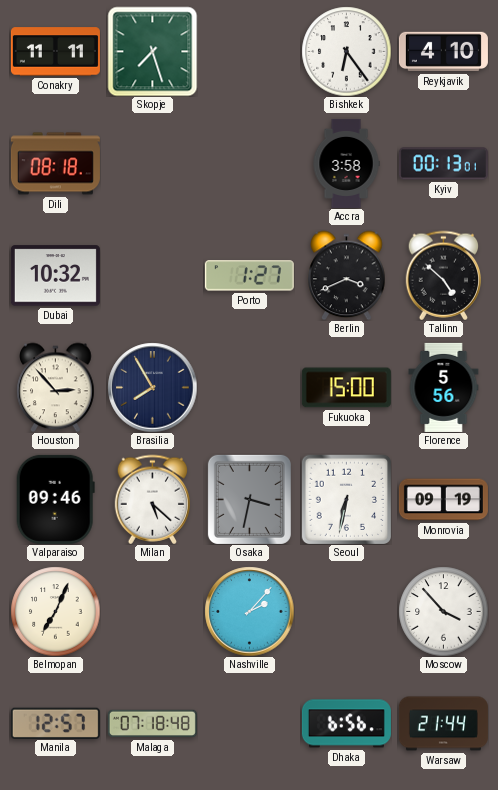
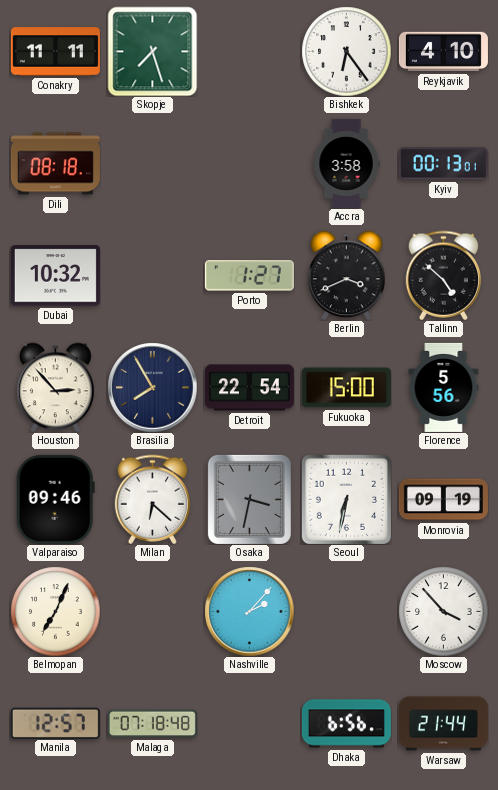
Detroit: none -> 22:54 (249, 388)
Milan: 5:22 -> 6:22 (152, 499)
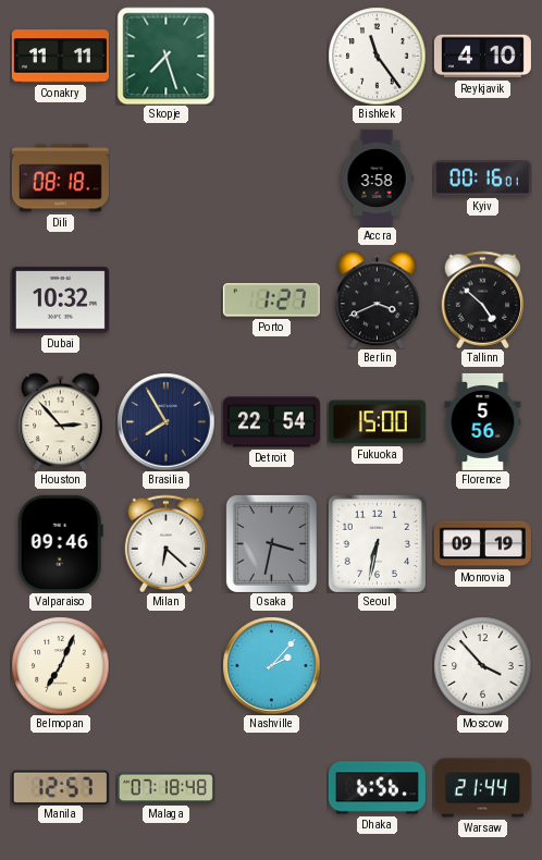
Bishkek: 6:24 -> 11:24 (377, 56)
Kyiv: 00:13 -> 00:16 (482, 179)
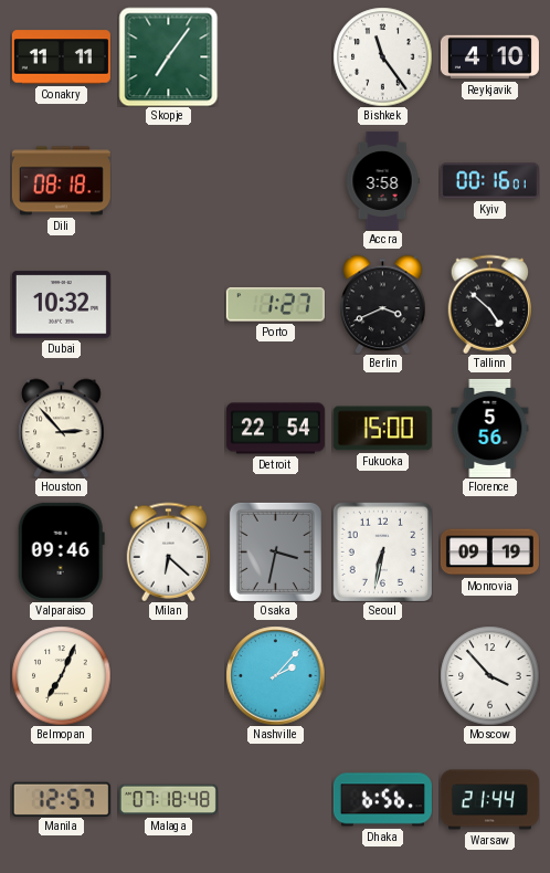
Skopje: 7:27 -> 7:06 (168, 56)
Brasilia: 7:55 -> none (165, 421)
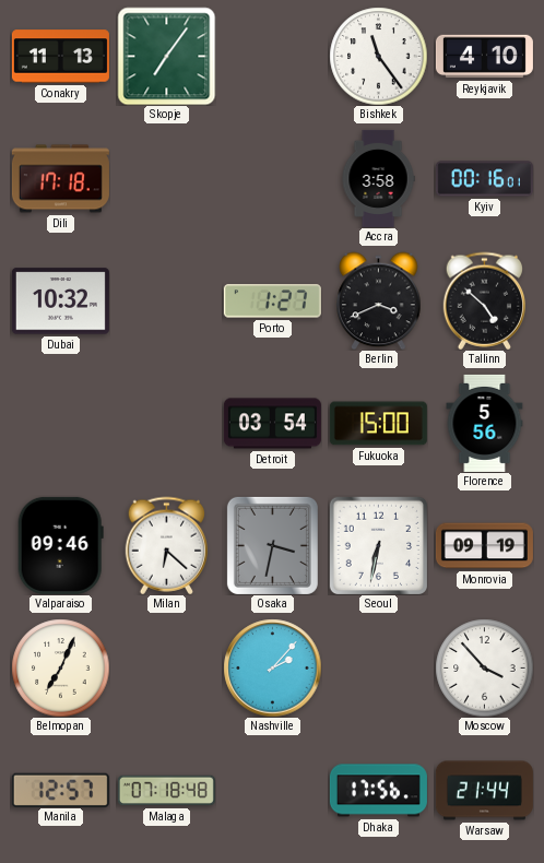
Conakry: 11:11 -> 11:13 (60, 57)
Dili: 08:18 -> 17:18 (60, 179)
Houston: 2:53 -> none (62, 428)
Detroit: 22:54 -> 03:54 (272, 424)
Dhaka: 6:56 -> 17:56 (378, 791)
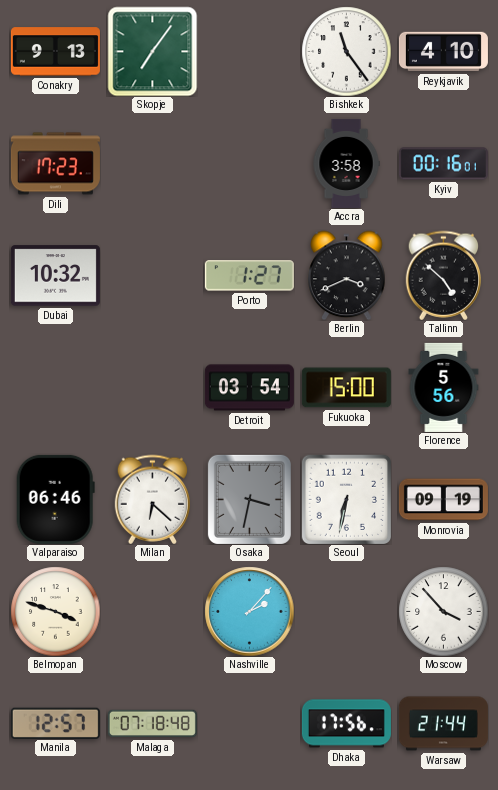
Conakry: 11:13 -> 9:13 (55, 52)
Dili: 17:18 -> 17:23 (55, 164)
Valparaiso: 09:46 -> 06:46 (55, 499)
Belmopan: 7:04 -> 3:48 (55, 611)
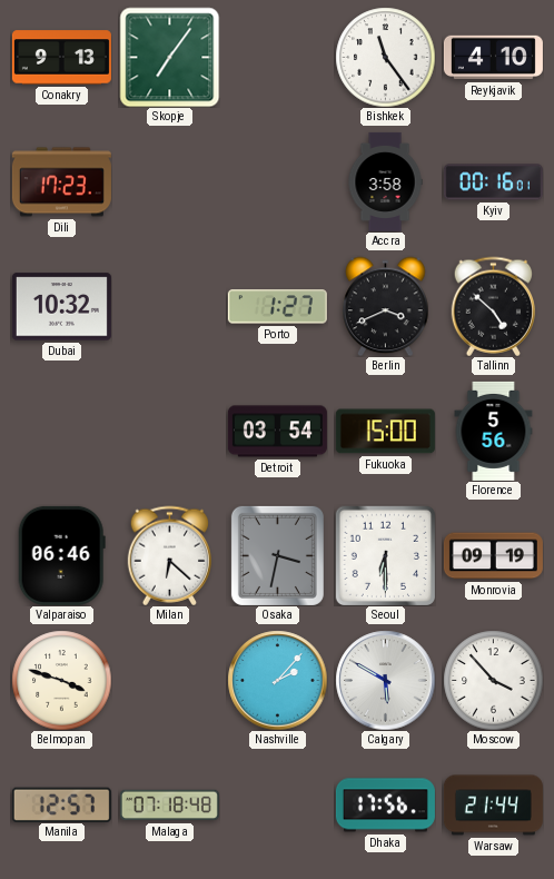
Seoul: 6:32 -> 6:30 (385, 555)
Calgary: none -> 5:50 (385, 680)
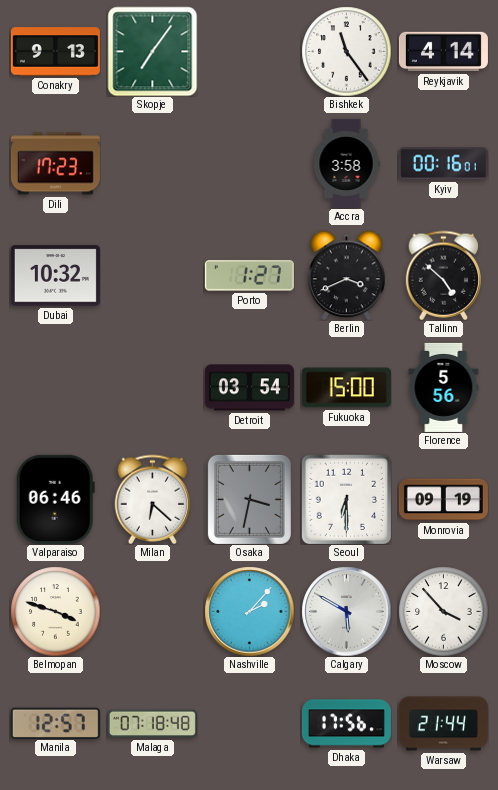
Reykjavik: 4:10 -> 4:14 (443, 52)
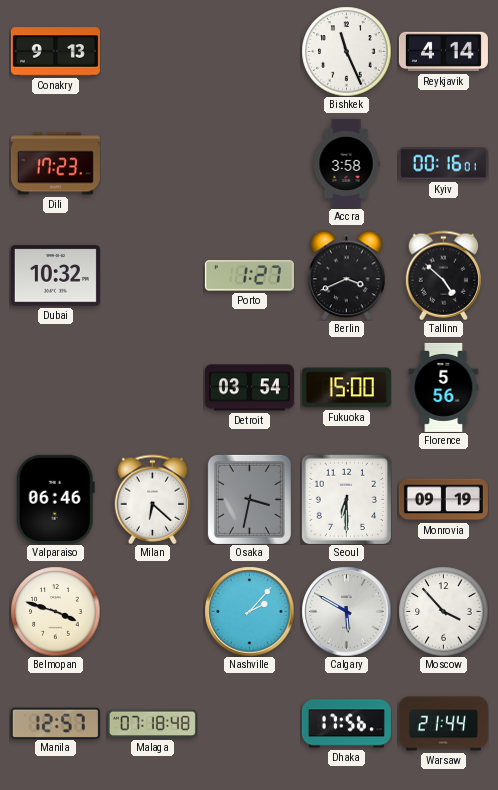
Skopje: 7:06 -> none (152, 51)
Bishkek: 11:24 -> 11:26 (346, 51)
